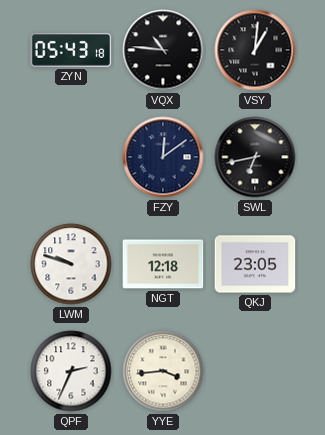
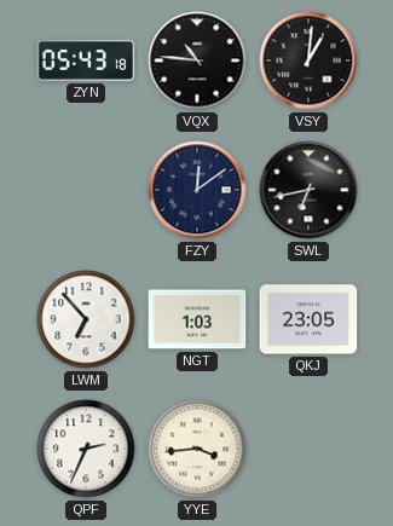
LWM: 9:48 -> 6:53 (86, 319)
NGT: 12:18 -> 1:03 (197, 319)
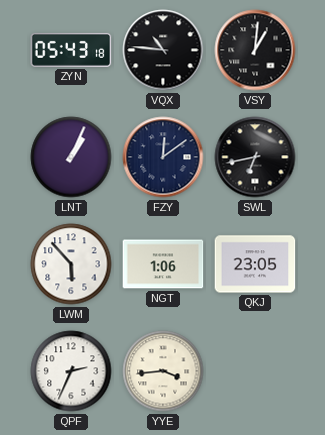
LNT: none -> 1:04 (71, 157)
LWM: 6:53 -> 5:53 (71, 264)
NGT: 1:03 -> 1:06 (163, 264)
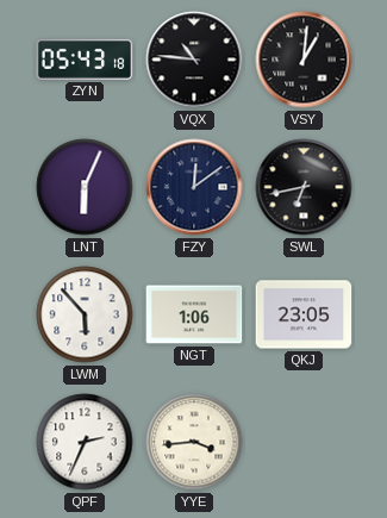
LNT: 1:04 -> 6:04 (85, 187)
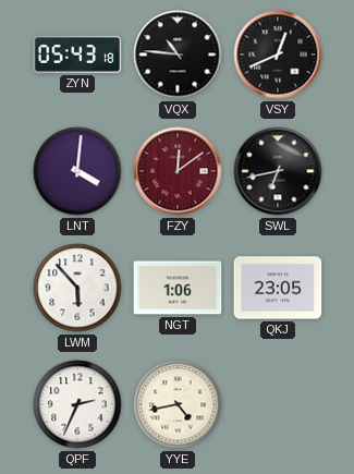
VSY: 1:01 -> 12:41 (278, 54)
LNT: 6:04 -> 4:01 (77, 171)
FZY dial: navy -> burgundy (178, 171)
YYE: 3:44 -> 4:43 (178, 404)
